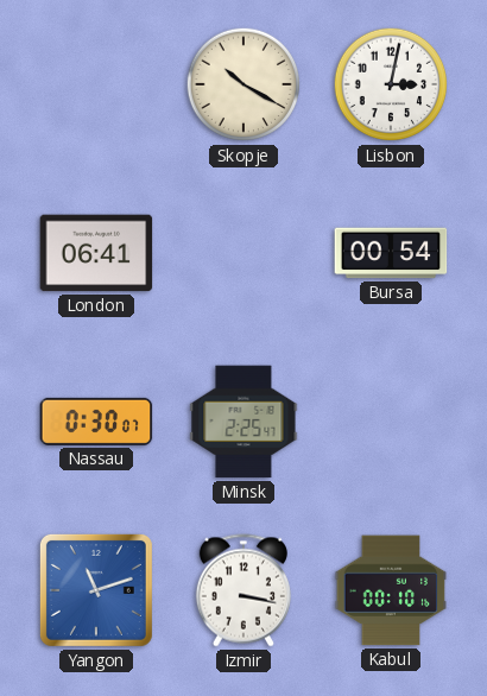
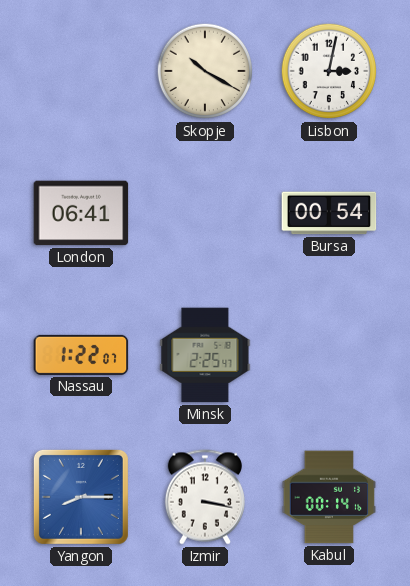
Nassau: 0:30 -> 1:22 (81, 355)
Yangon: 11:12 -> 8:15 (81, 497)
Kabul: 00:10 -> 00:14 (329, 497)
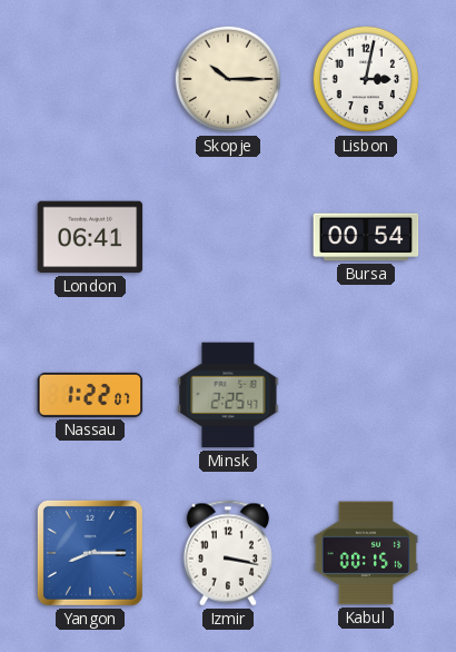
Skopje: 10:20 -> 10:15 (228, 79)
Kabul: 00:14 -> 00:15 (366, 553)
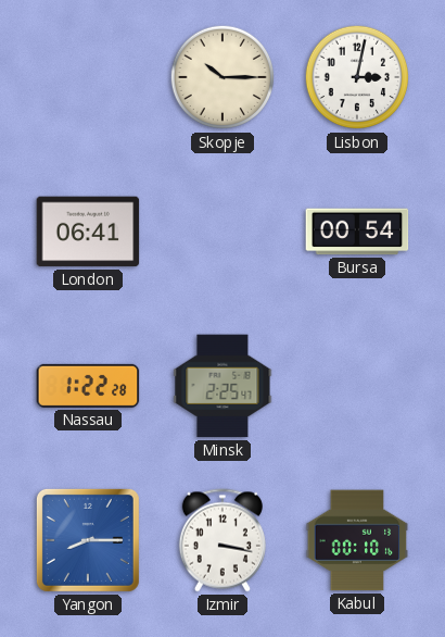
Nassau: 1:22:07 -> 1:22:28 (88, 386)
Kabul: 00:15 -> 00:10 (357, 540)
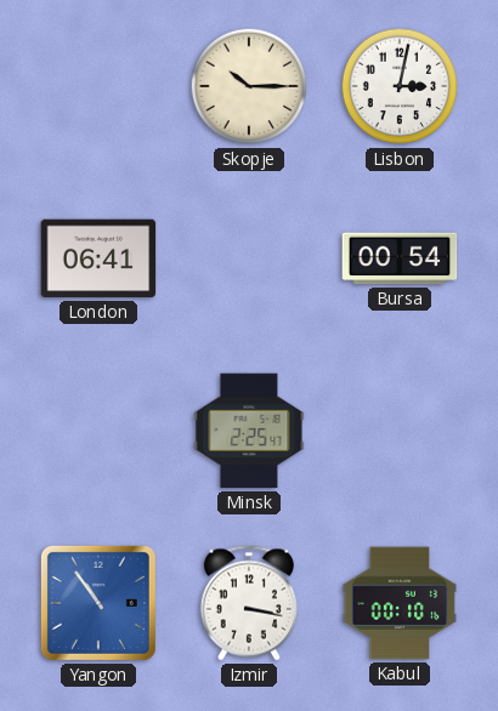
Nassau: 1:22 -> none (88, 386)
Yangon: 8:15 -> 10:54 (98, 603)
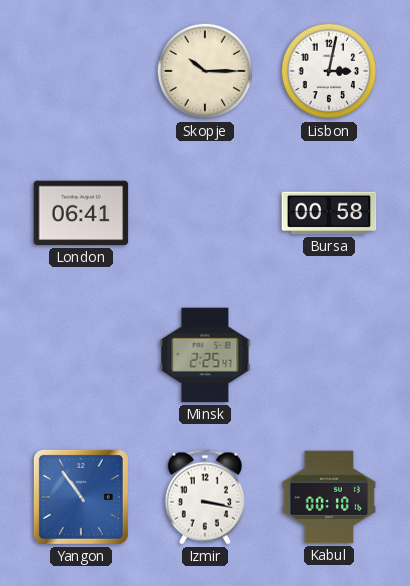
Bursa: 00:54 -> 00:58 (329, 213)
